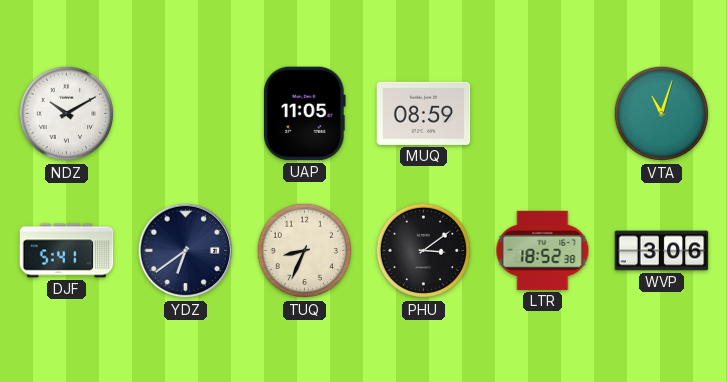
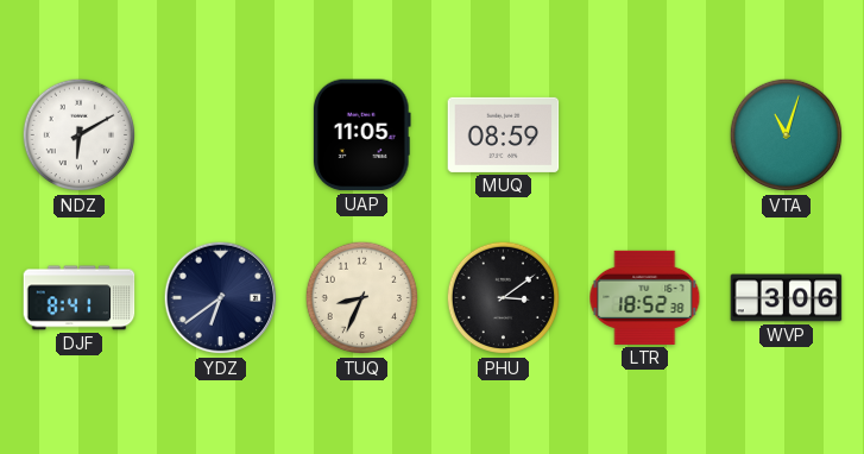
NDZ: 10:10 -> 6:10 (80, 135)
DJF: 5:41 -> 8:41 (80, 298)
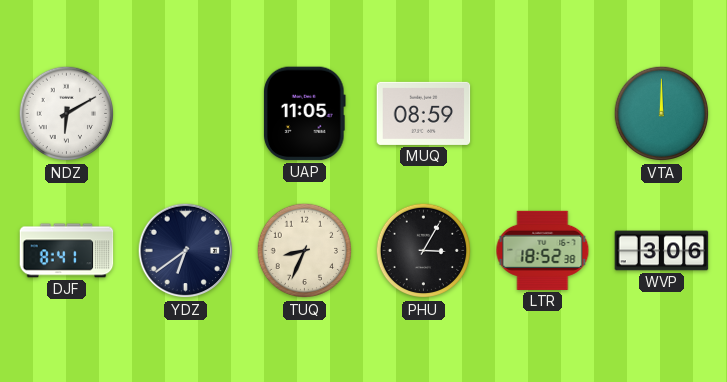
VTA: 11:03 -> 12:00 (662, 114)
PHU: 3:09 -> 3:05 (424, 251)
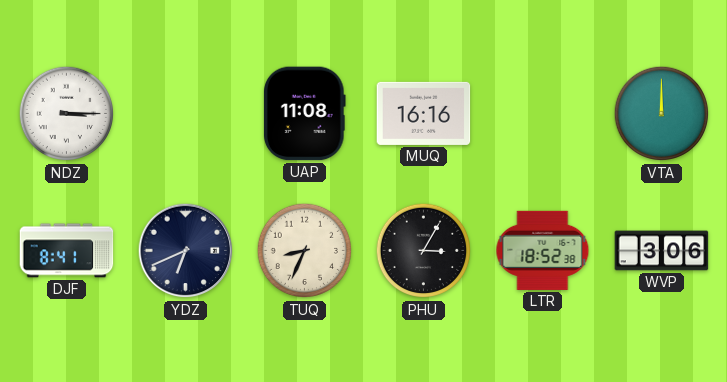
NDZ: 6:10 -> 3:15 (67, 114)
UAP: 11:05 -> 11:08 (304, 114)
MUQ: 08:59 -> 16:16 (424, 113)
YDZ: 6:39 -> 6:41 (186, 251)
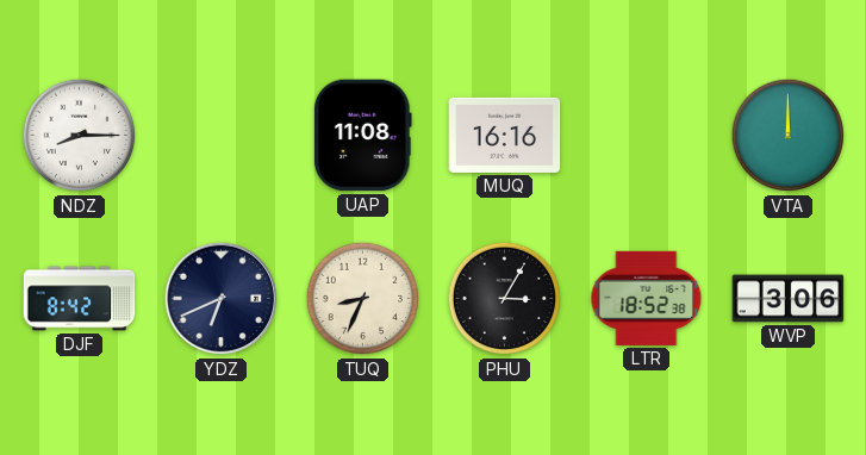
NDZ: 3:15 -> 8:15 (80, 136)
DJF: 8:41 -> 8:42 (80, 299)
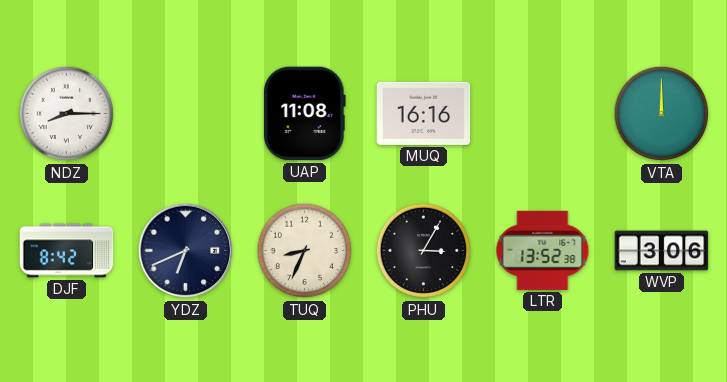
LTR: 18:52 -> 13:52 (543, 250)
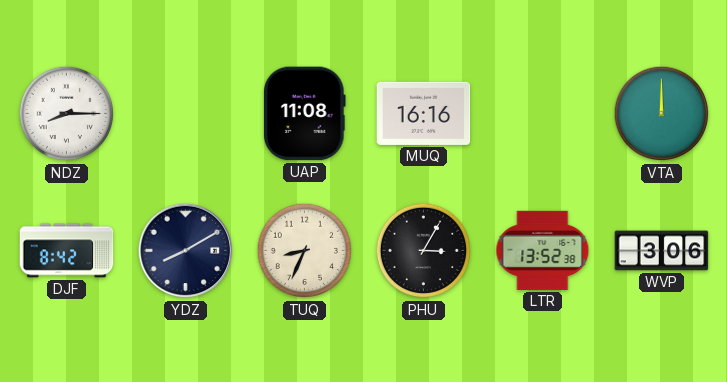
YDZ: 6:41 -> 8:10 (186, 251)
